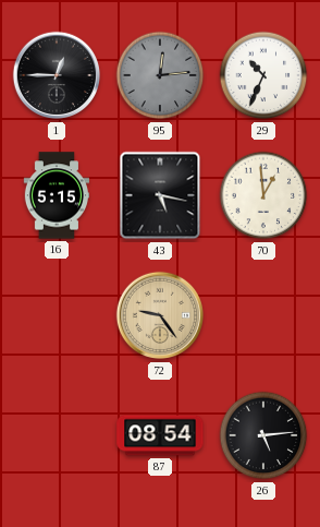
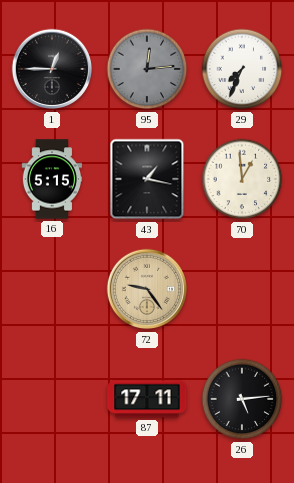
29: 10:34 -> 7:34 (242, 69)
43: 5:17 -> 1:17 (147, 179)
87: 08:54 -> 17:11 (147, 399)
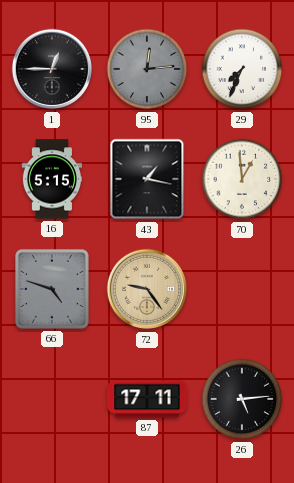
66: none -> 4:48 (52, 289)
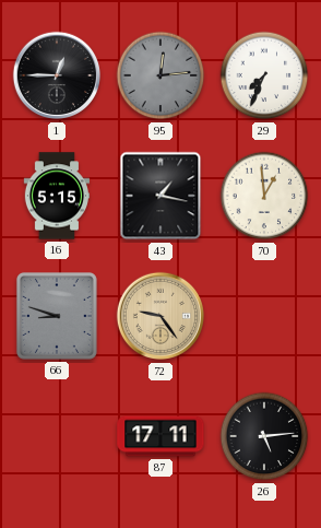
66: 4:48 -> 8:48 (57, 316)
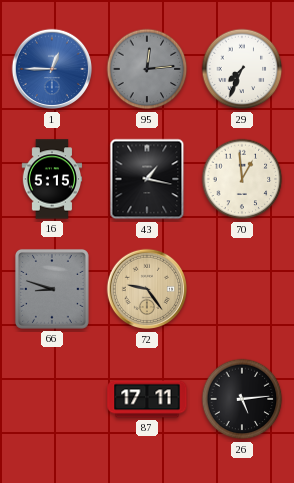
1 dial: black -> blue (52, 69)
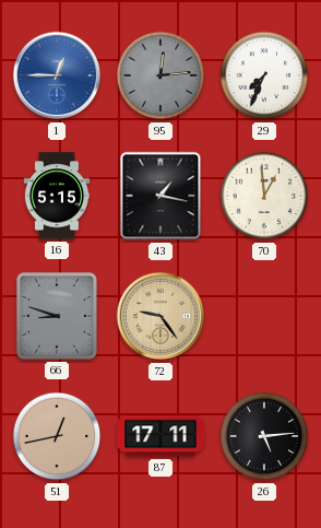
51: none -> 12:43 (57, 436)
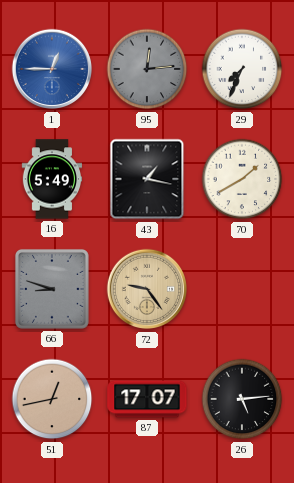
16: 5:15 -> 5:49 (51, 179)
70: 12:59 -> 1:40 (242, 179)
87: 17:11 -> 17:07 (147, 399)
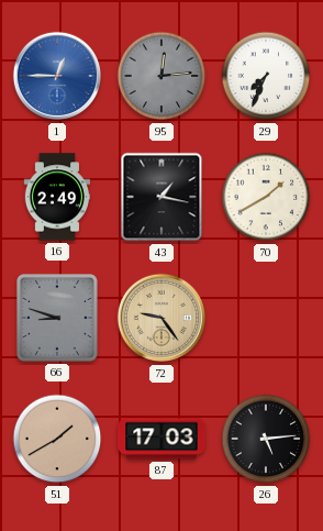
16: 5:49 -> 2:49 (56, 197)
51: 12:43 -> 1:40 (57, 439)
87: 17:07 -> 17:03 (161, 439)
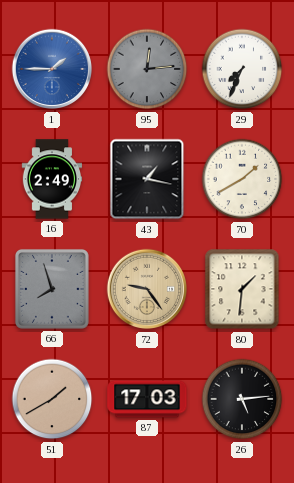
1: 12:45 -> 1:45 (52, 69)
66: 8:48 -> 7:57 (52, 289)
80: none -> 1:31 (242, 289)
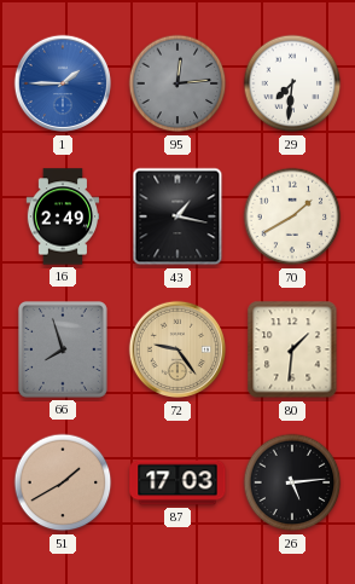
29: 7:34 -> 7:31 (292, 83)
